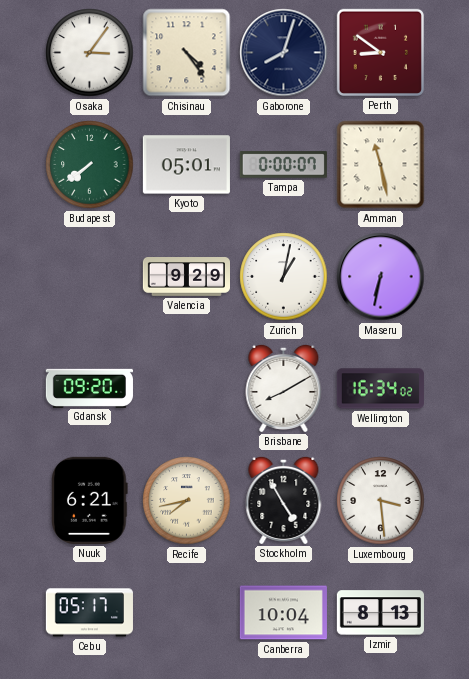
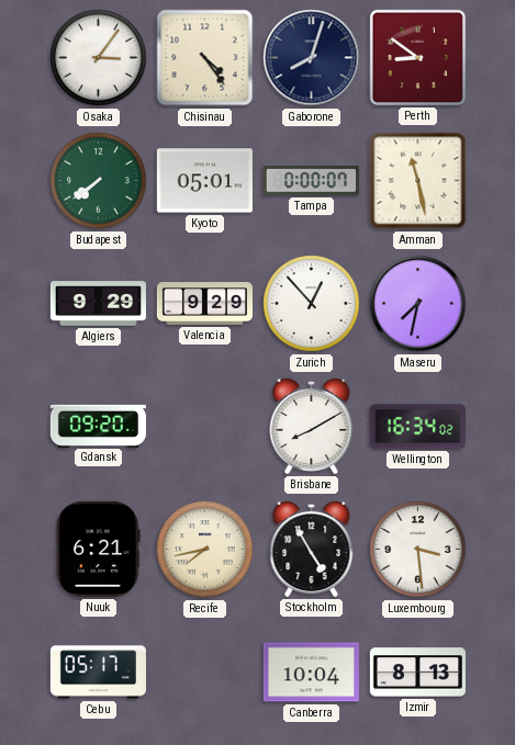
Algiers: none -> 9:29 (98, 304)
Zurich: 1:02 -> 12:53 (312, 304)
Maseru: 6:32 -> 7:32 (418, 304)
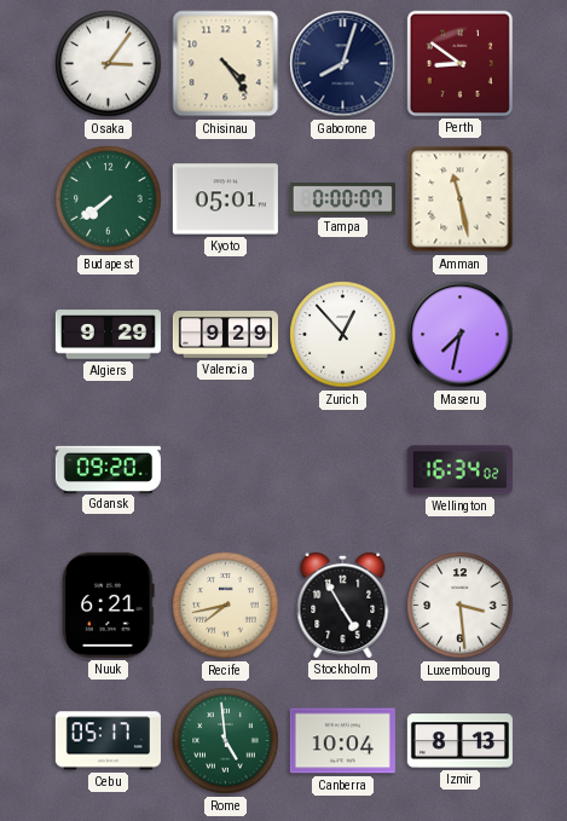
Brisbane: 8:10 -> none (312, 426)
Rome: none -> 4:59 (226, 741)
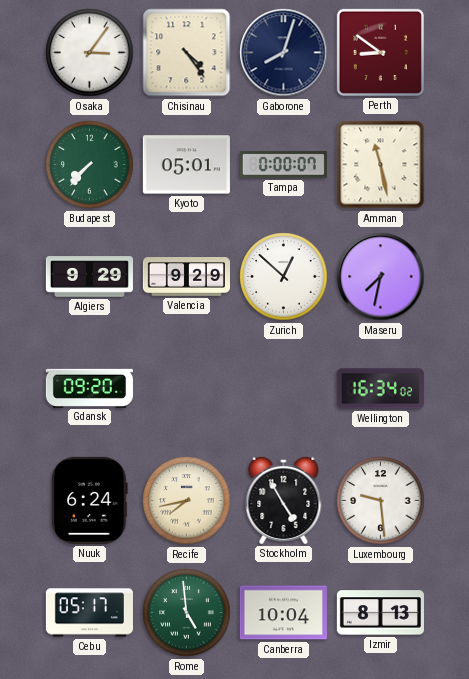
Budapest: 7:39 -> 7:37 (90, 165)
Zurich: 12:53 -> 12:52 (284, 277)
Nuuk: 6:21 -> 6:24 (90, 500)
Luxembourg: 3:29 -> 9:29 (381, 501)
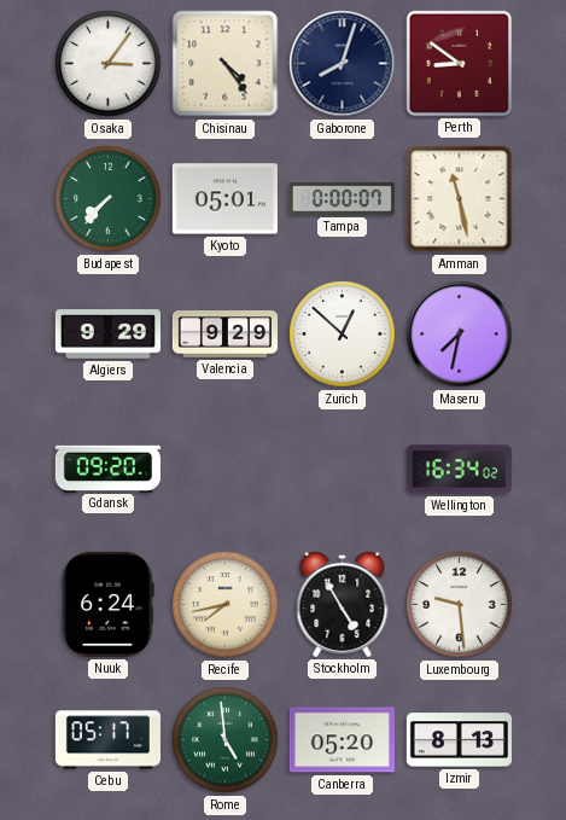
Canberra: 10:04 -> 05:20 (342, 740)
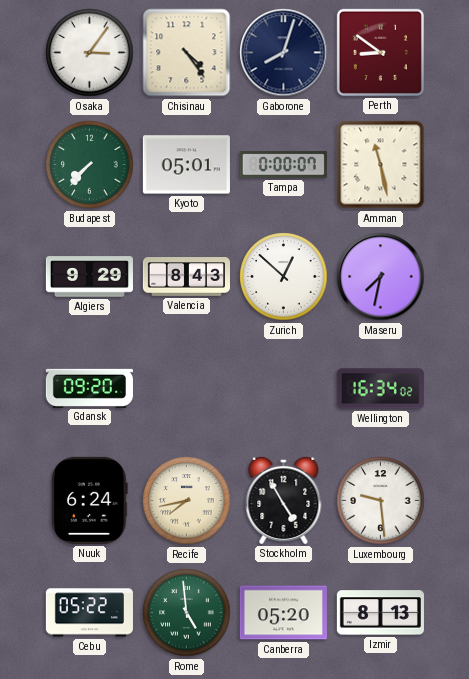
Valencia: 9:29 -> 8:43 (186, 277)
Cebu: 05:17 -> 05:22 (89, 613)
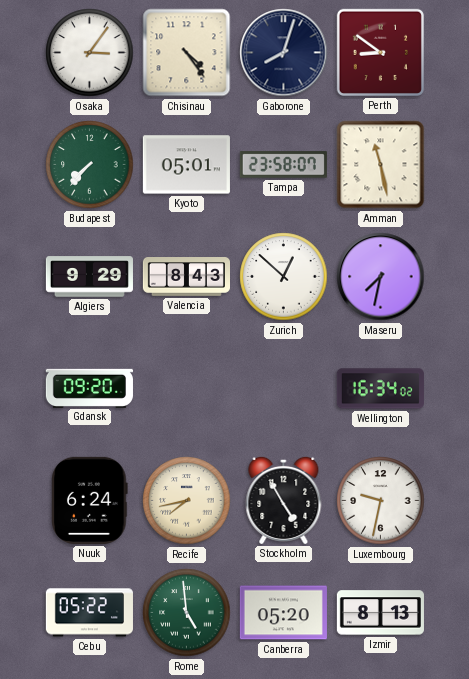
Tampa: 0:00 -> 23:58 (283, 165)
Luxembourg: 9:29 -> 9:32 (381, 501)
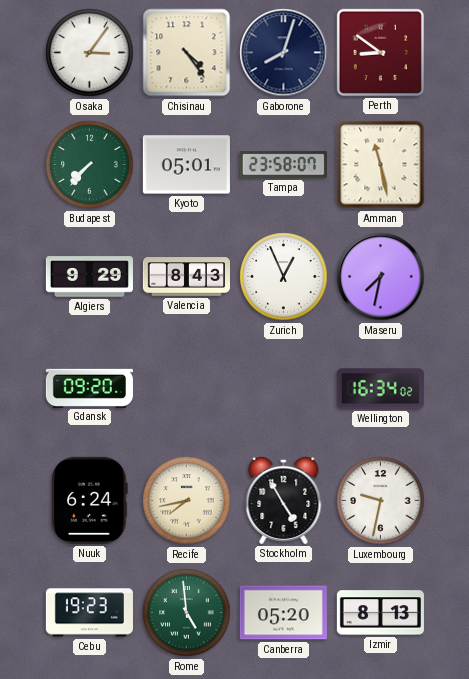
Zurich: 12:52 -> 12:56 (284, 277)
Cebu: 05:22 -> 19:23 (89, 613)
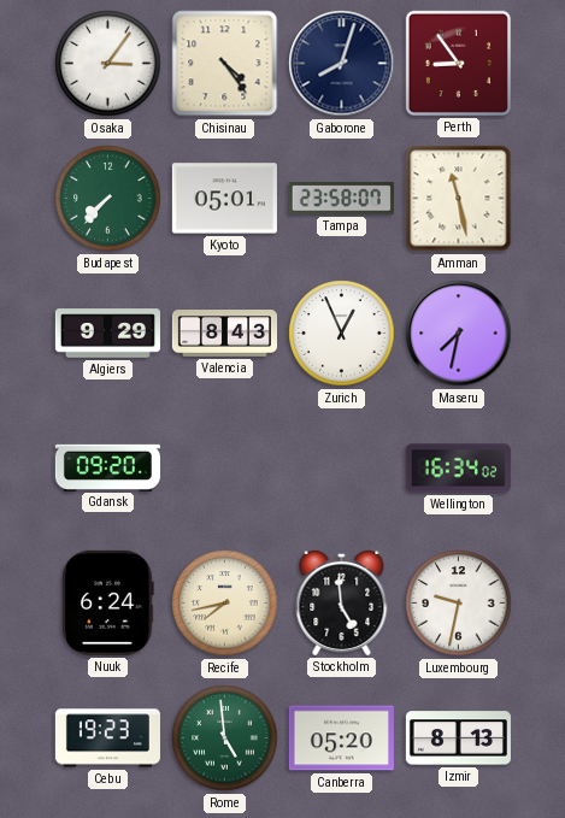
Perth: 8:51 -> 8:54 (458, 63)
Stockholm: 4:55 -> 4:59 (342, 602)
